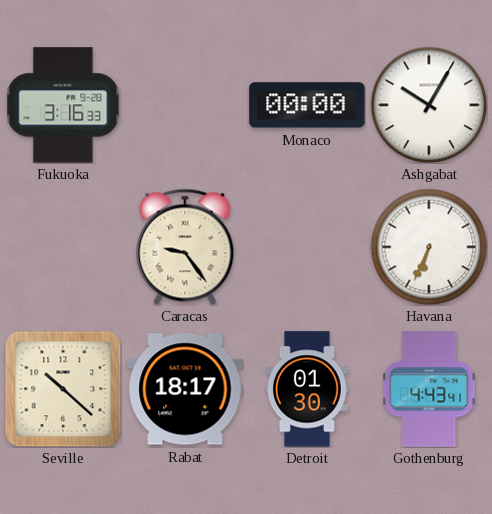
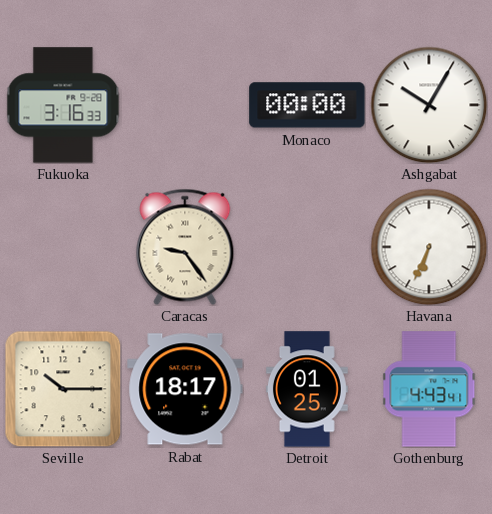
Seville: 10:22 -> 10:15 (63, 389)
Detroit: 01:30 -> 01:25 (307, 389)
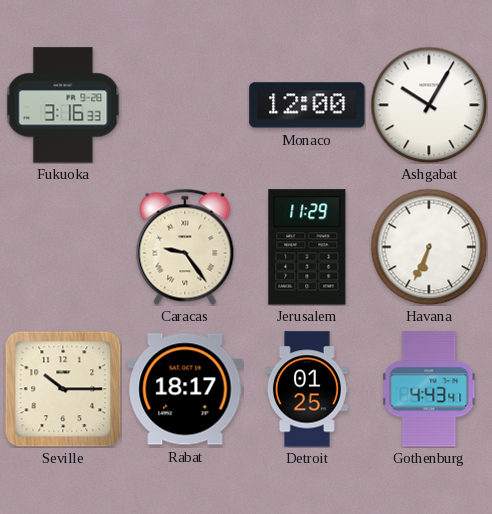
Monaco: 00:00 -> 12:00 (307, 105)
Jerusalem: none -> 11:29 (307, 247)
